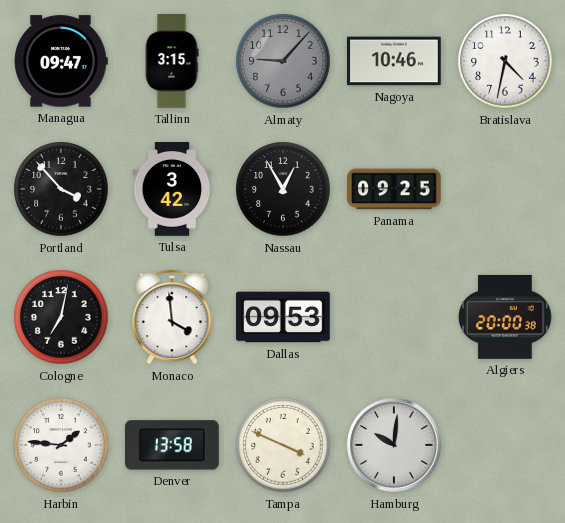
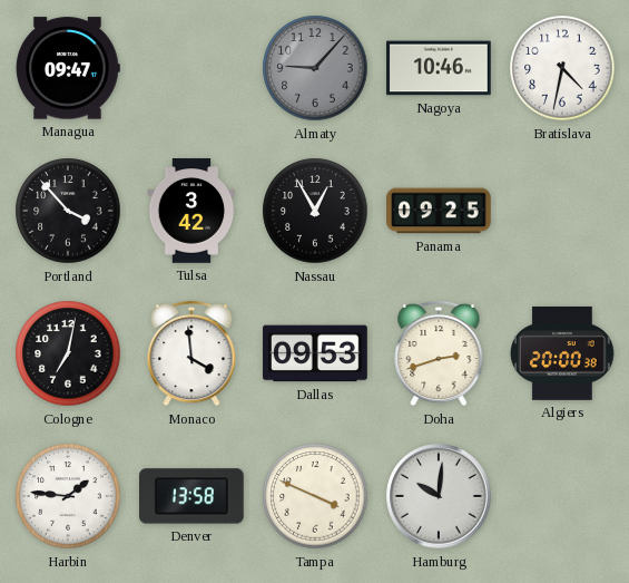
Tallinn: 3:15 -> none (172, 61)
Doha: none -> 2:42 (439, 353)
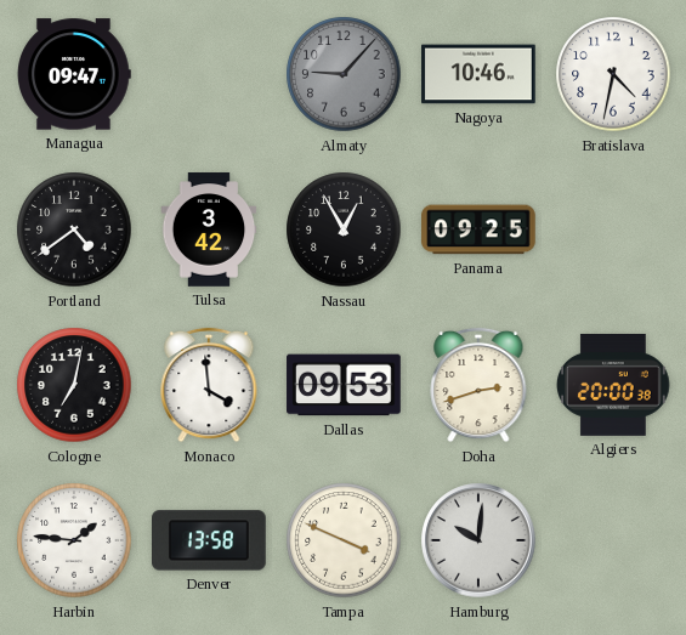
Portland: 3:53 -> 4:39 (74, 229)
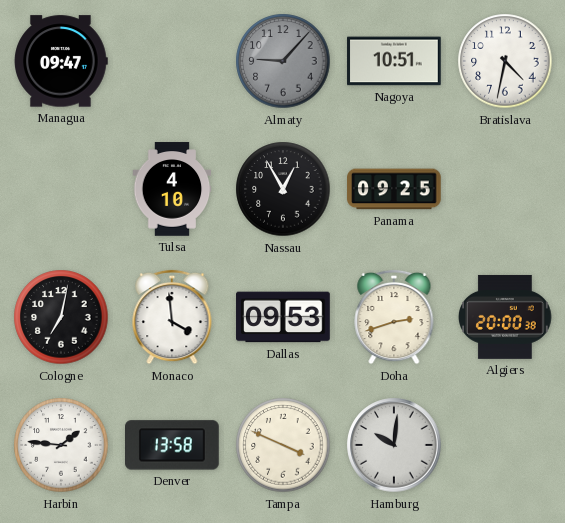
Nagoya: 10:46 -> 10:51 (394, 61)
Portland: 4:39 -> none (74, 229)
Tulsa: 3:42 -> 4:10 (172, 189)
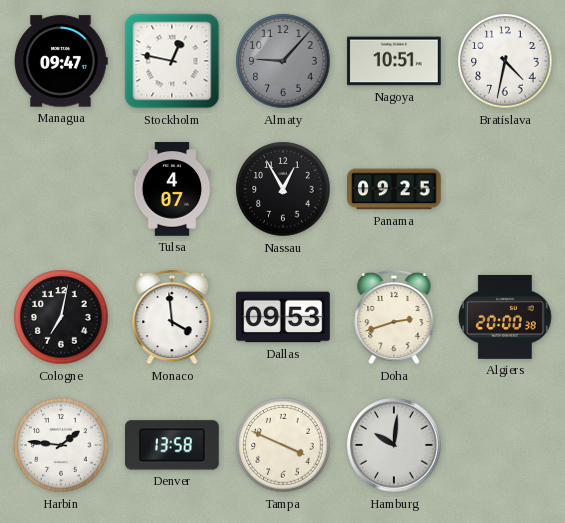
Stockholm: none -> 12:47 (172, 61)
Tulsa: 4:10 -> 4:07 (172, 189)
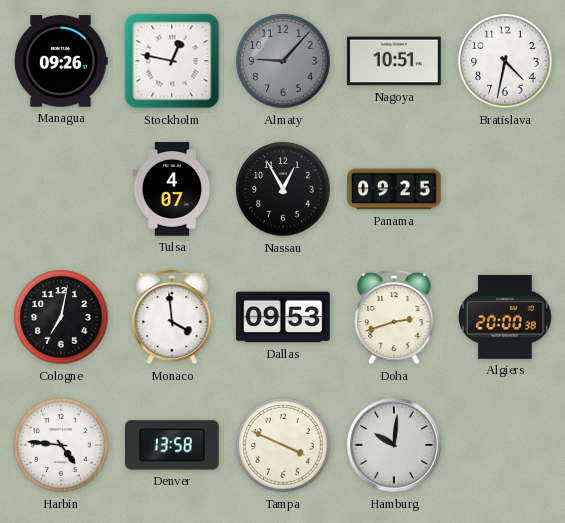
Managua: 09:47 -> 09:26 (61, 61)
Harbin: 1:46 -> 4:46 (61, 445)
